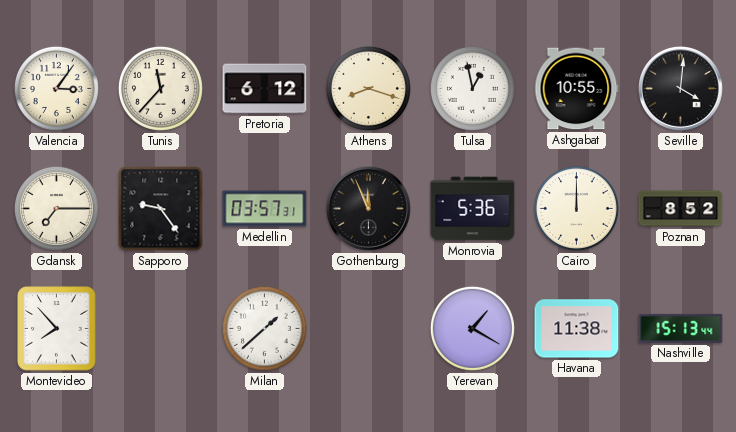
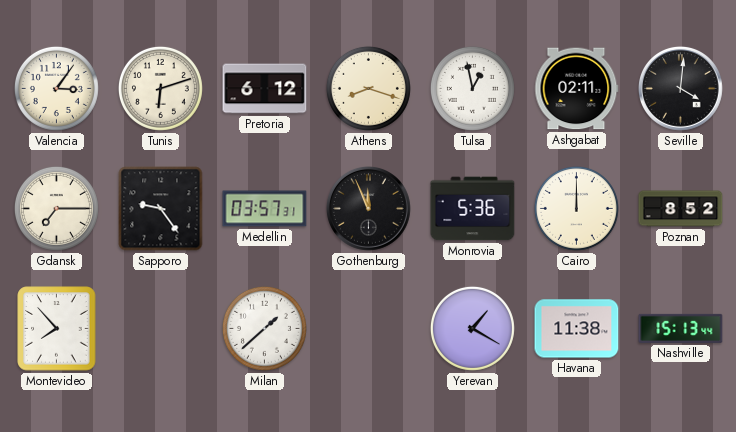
Tunis: 11:37 -> 6:12 (160, 88)
Ashgabat: 10:55 -> 02:11 (577, 89)
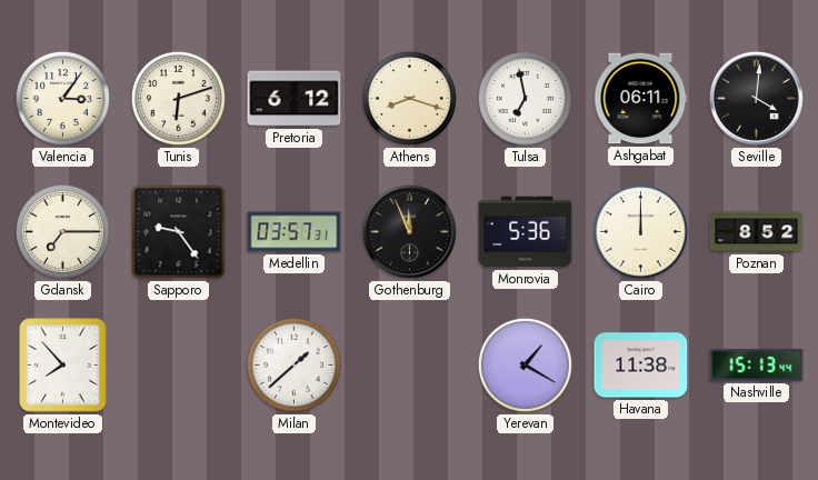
Tulsa: 12:58 -> 6:58 (525, 98)
Ashgabat: 02:11 -> 06:11 (641, 99)
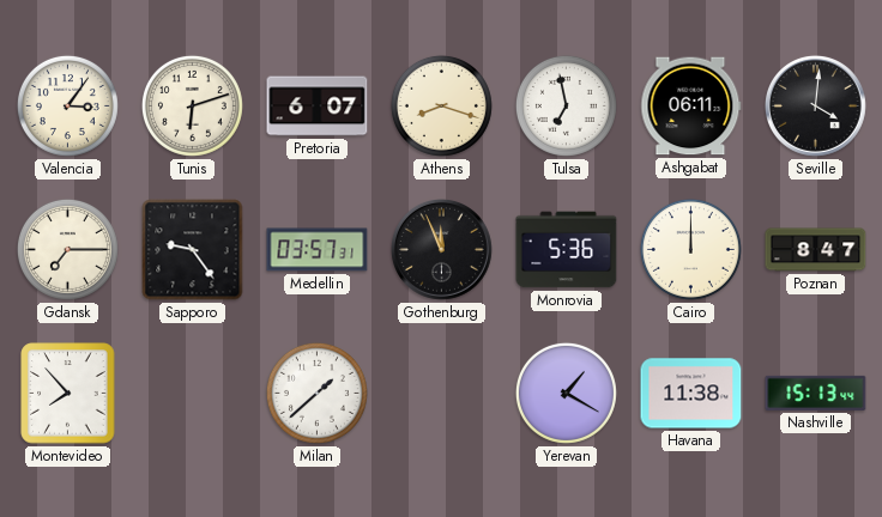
Pretoria: 6:12 -> 6:07 (318, 107)
Poznan: 8:52 -> 8:47 (816, 250)
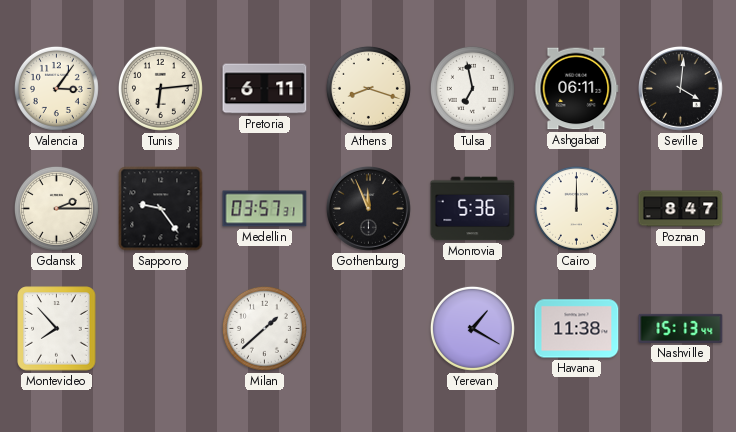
Tunis: 6:12 -> 6:14 (160, 88)
Pretoria: 6:07 -> 6:11 (265, 89)
Gdansk: 7:15 -> 2:15 (56, 208)
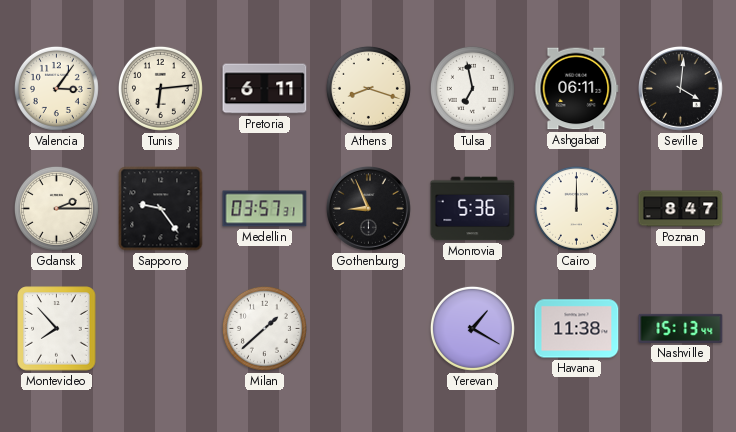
Gothenburg: 11:56 -> 8:56 (369, 209)
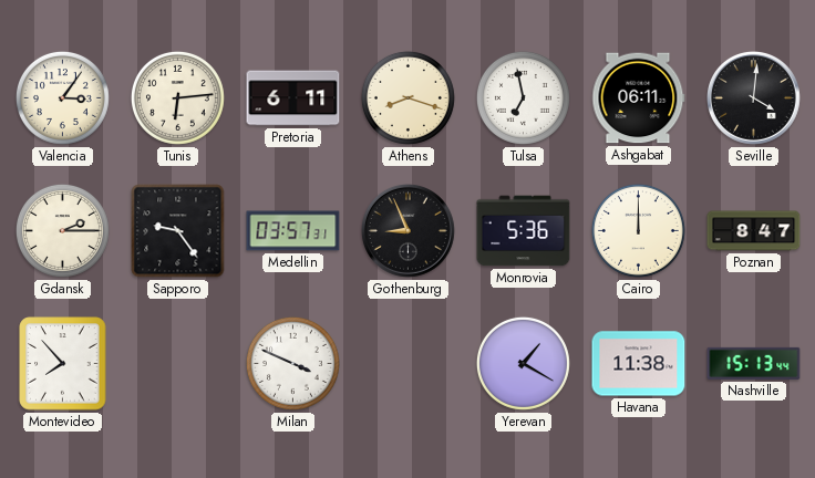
Milan: 1:38 -> 3:49 (292, 363)
